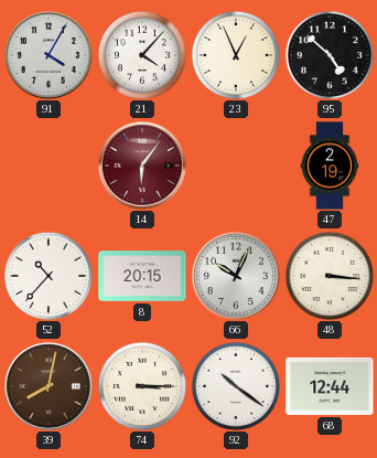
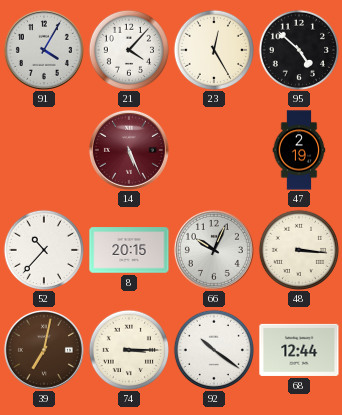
23: 12:56 -> 12:25 (213, 49)
14: 6:06 -> 5:26 (129, 150)
39: 8:02 -> 7:02 (44, 350)
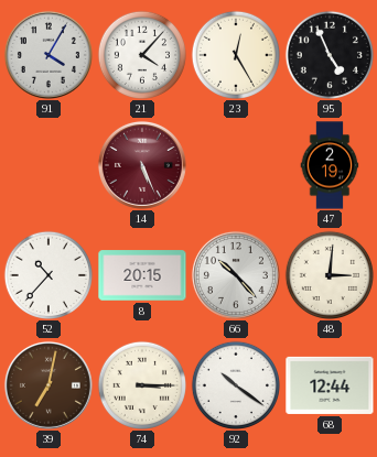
95: 4:52 -> 4:56 (328, 54)
66: 10:04 -> 10:23 (236, 275)
48: 3:16 -> 3:01 (328, 274)
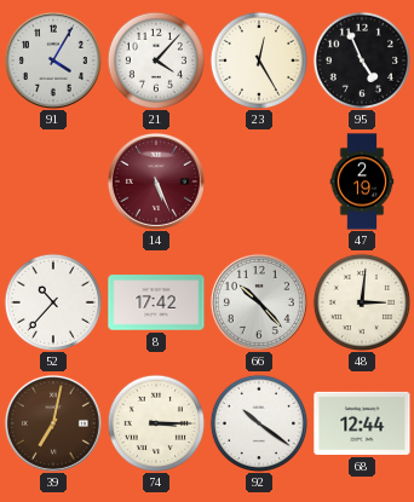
8: 20:15 -> 17:42 (156, 302)
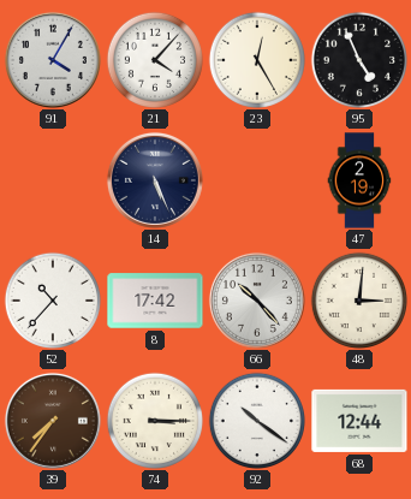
14 dial: burgundy -> navy (155, 180)
39: 7:02 -> 7:36 (53, 421)
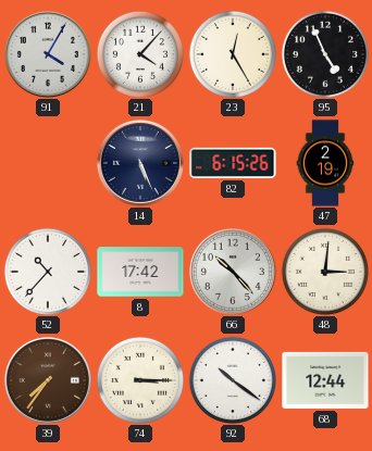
82: none -> 6:15 (233, 163)
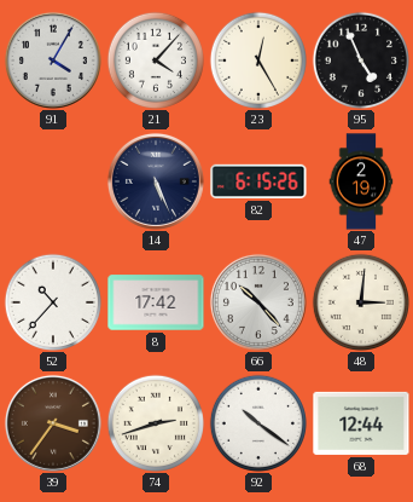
39: 7:36 -> 3:36 (53, 423)
74: 3:15 -> 2:42 (155, 422)
